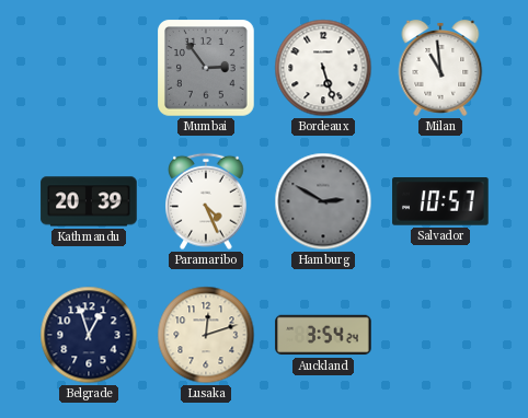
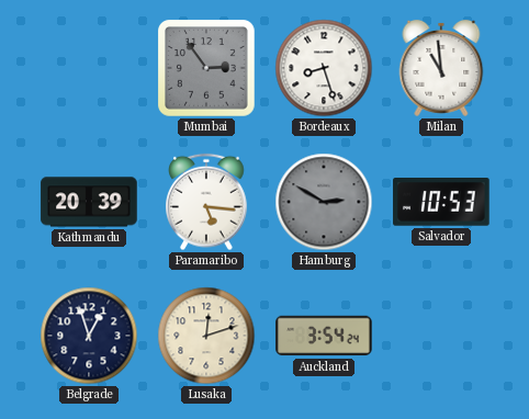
Bordeaux: 5:27 -> 8:27 (324, 68)
Paramaribo: 4:26 -> 5:16 (207, 202)
Salvador: 10:57 -> 10:53 (441, 202)
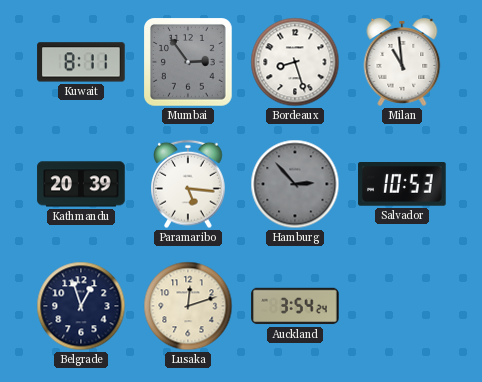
Kuwait: none -> 8:11 (81, 62)
Hamburg: 2:50 -> 2:53 (295, 184)
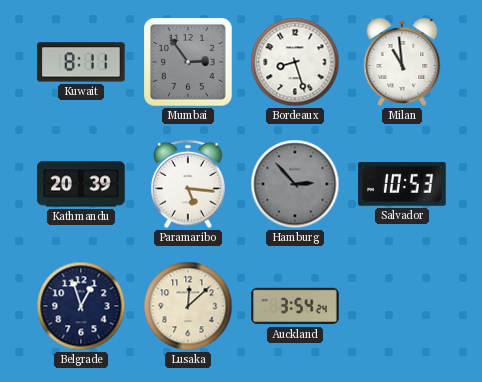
Lusaka: 12:12 -> 12:08 (188, 306)
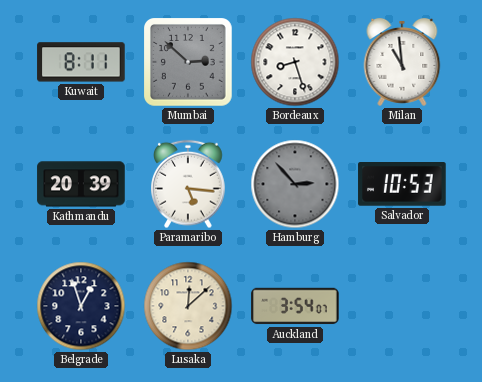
Mumbai: 2:54 -> 2:52 (189, 63)
Auckland: 3:54:24 -> 3:54:07 (295, 306)
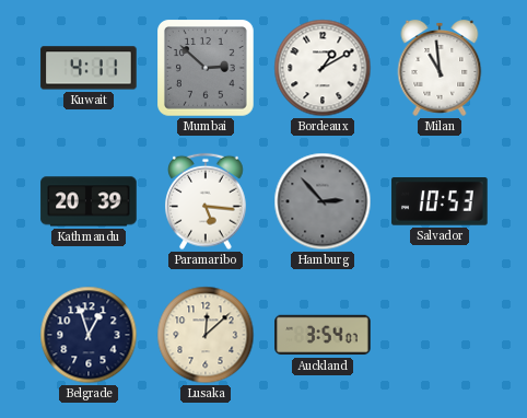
Kuwait: 8:11 -> 4:11 (89, 68)
Bordeaux: 8:27 -> 1:10 (323, 68)
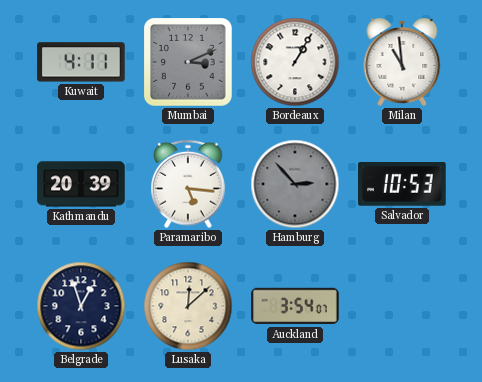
Mumbai: 2:52 -> 3:11 (189, 63)
Bordeaux: 1:10 -> 1:05 (295, 62)
